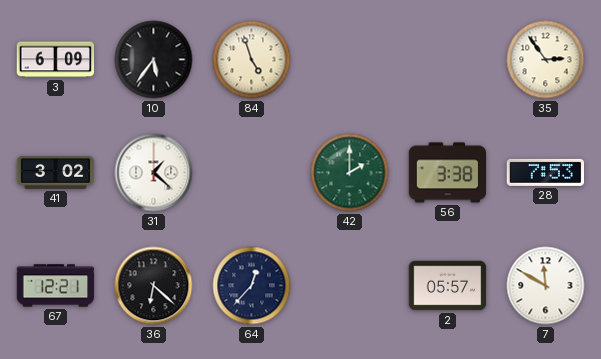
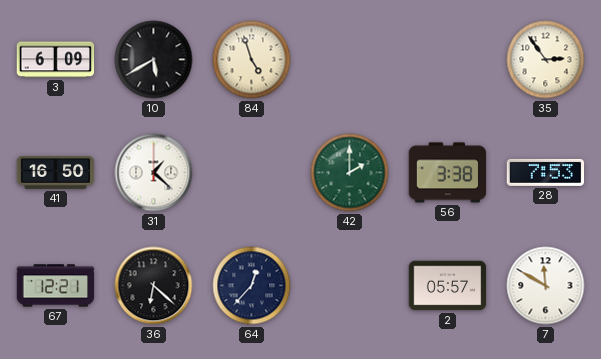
10: 5:36 -> 5:40 (154, 60)
41: 3:02 -> 16:50 (56, 172)
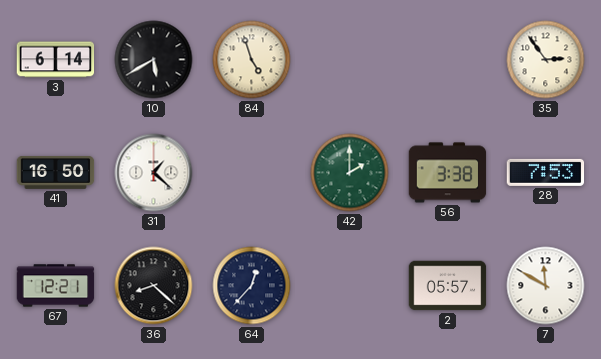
3: 6:09 -> 6:14 (56, 60)
36: 6:22 -> 8:22 (154, 286)
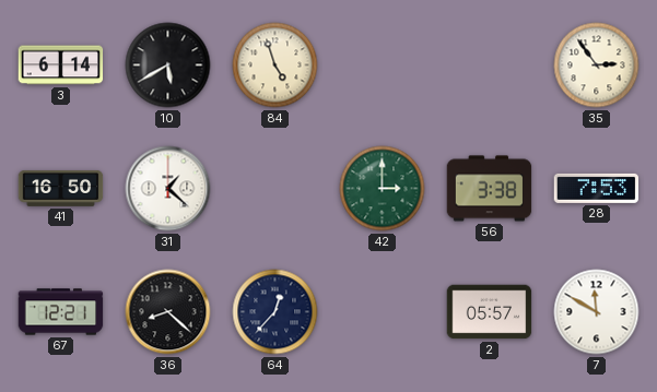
42: 2:00 -> 3:00 (383, 189)
